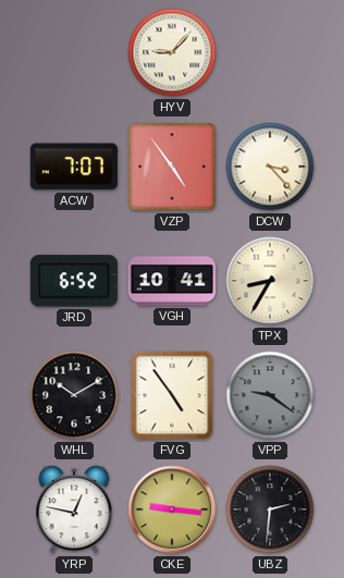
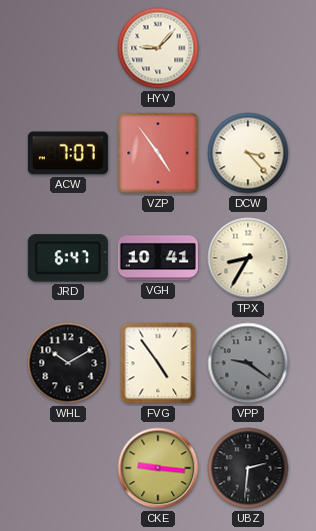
JRD: 6:52 -> 6:47 (68, 258)
YRP: 12:47 -> none (74, 509)
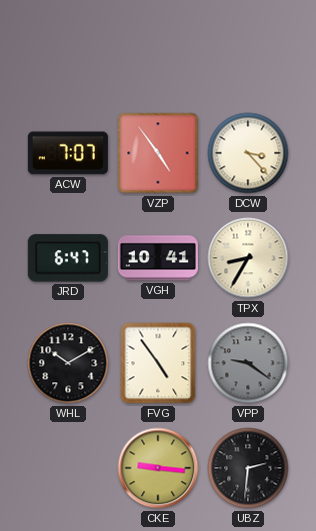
HYV: 9:07 -> none (158, 48)
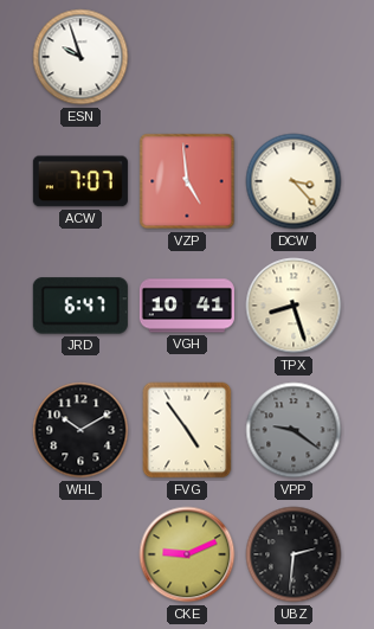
ESN: none -> 9:57 (80, 57)
VZP: 4:54 -> 4:59 (187, 181)
TPX: 8:35 -> 8:27 (294, 306)
CKE: 9:16 -> 9:11 (187, 554)
